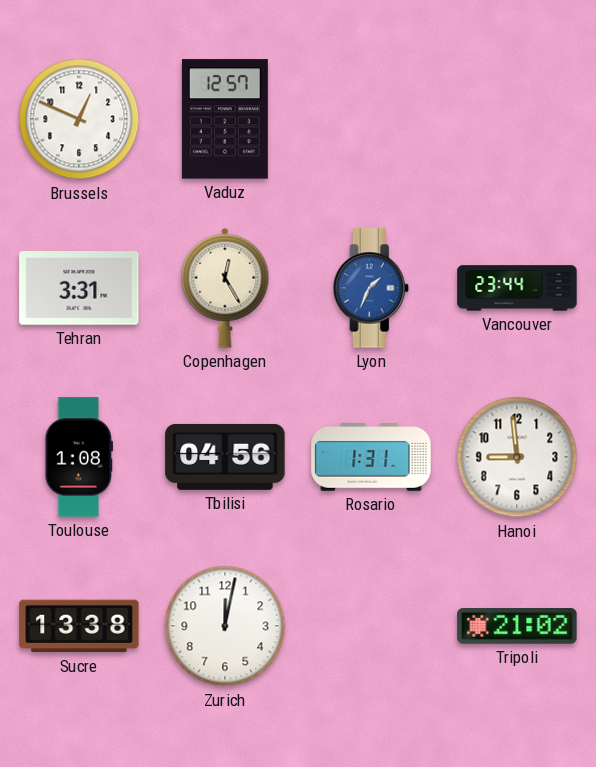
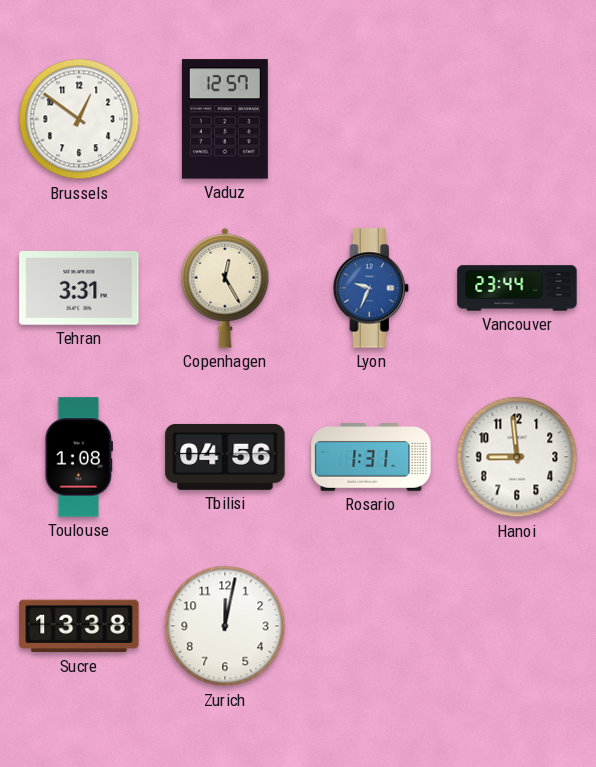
Brussels: 12:49 -> 12:51 (79, 119)
Lyon: 1:34 -> 9:34 (371, 288)
Tripoli: 21:02 -> none (517, 626)
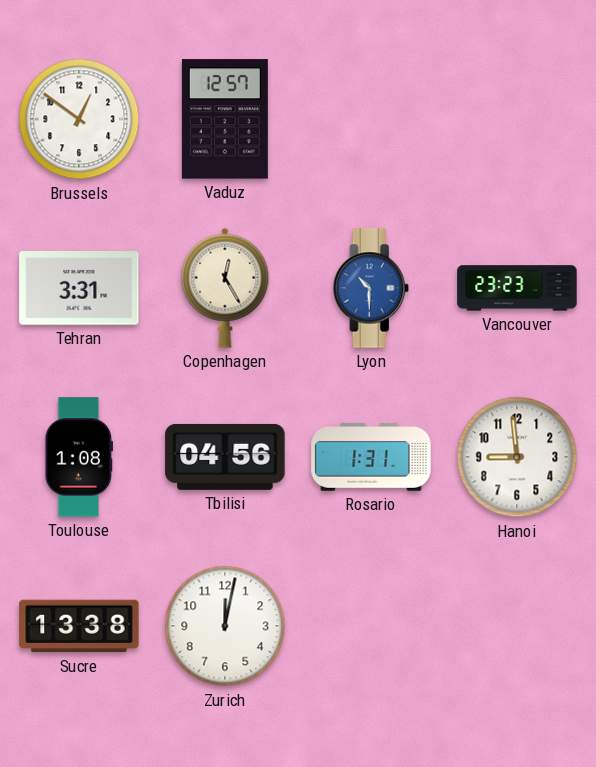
Lyon: 9:34 -> 10:30 (371, 288)
Vancouver: 23:44 -> 23:23 (517, 288)
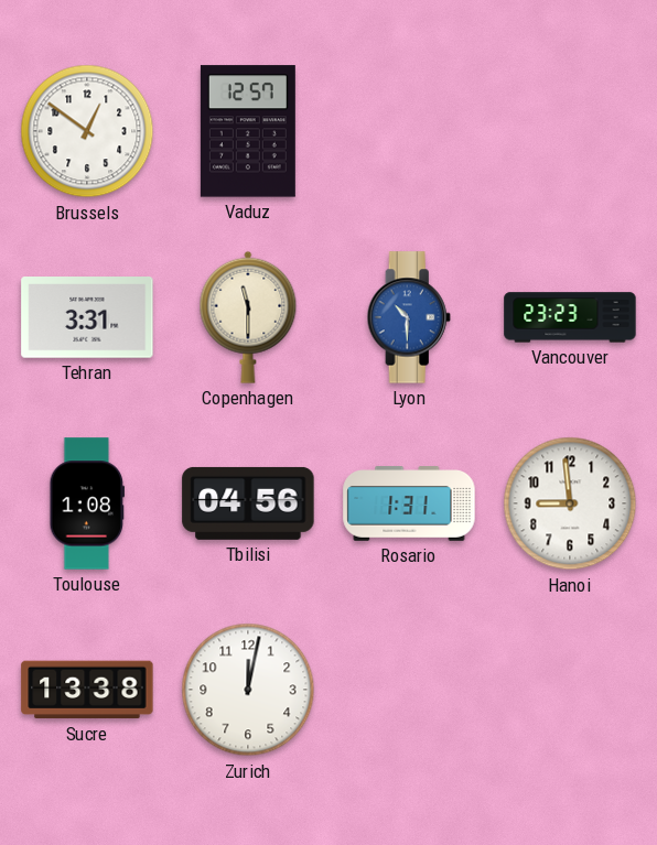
Copenhagen: 12:25 -> 11:30 (248, 317)
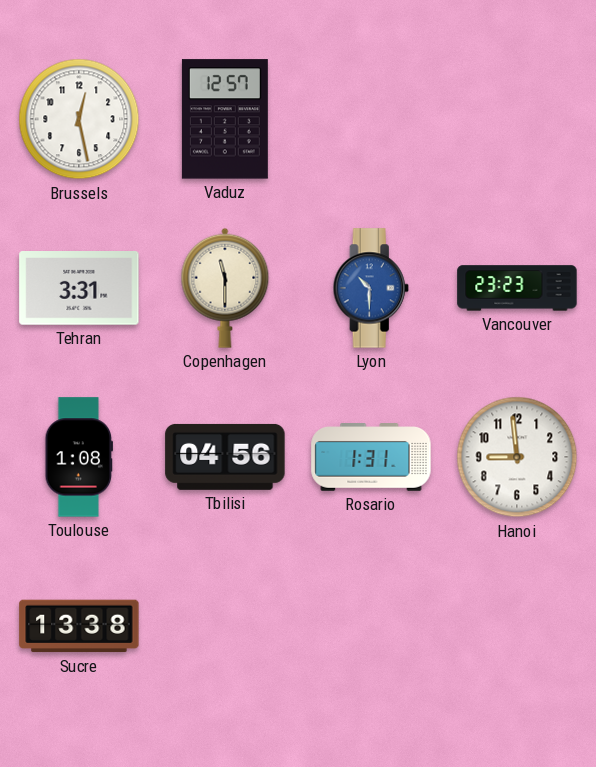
Brussels: 12:51 -> 12:28 (79, 119)
Zurich: 12:02 -> none (248, 690)
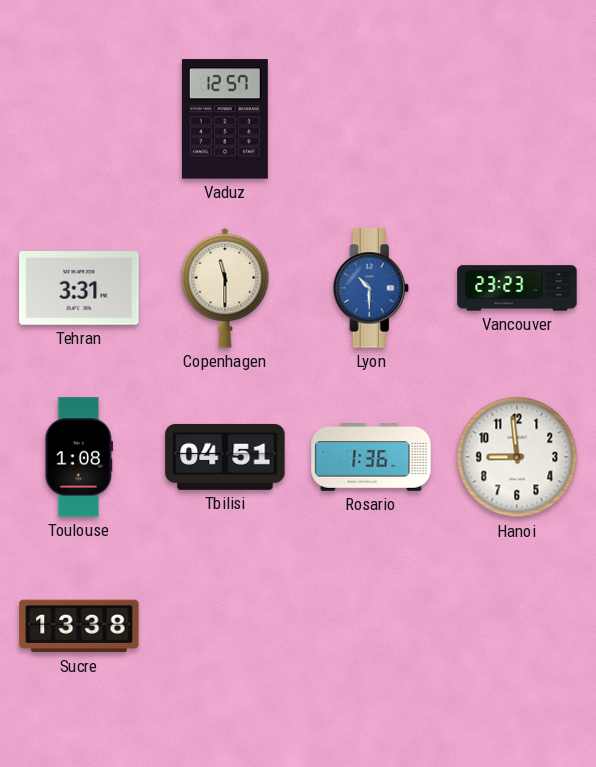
Brussels: 12:28 -> none (79, 119)
Tbilisi: 04:56 -> 04:51 (225, 457)
Rosario: 1:31 -> 1:36 (371, 457)
